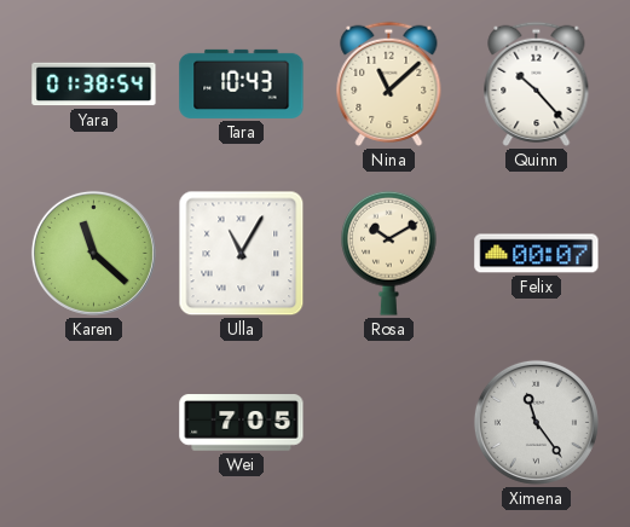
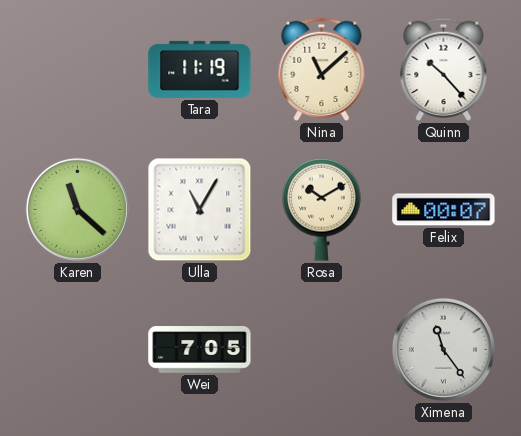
Yara: 01:38 -> none (94, 85)
Tara: 10:43 -> 11:19 (200, 69)
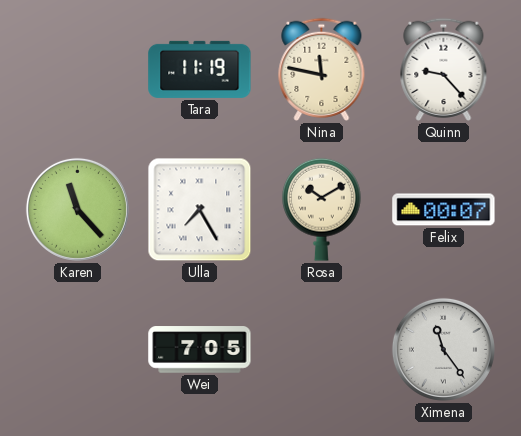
Nina: 11:08 -> 11:47 (322, 69)
Quinn: 10:23 -> 9:23 (444, 69)
Karen: 11:22 -> 11:23 (77, 209)
Ulla: 11:05 -> 7:25 (200, 210)
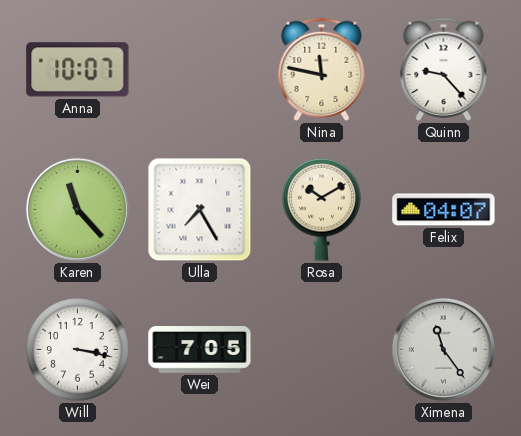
Anna: none -> 10:07 (78, 70)
Tara: 11:19 -> none (200, 69)
Felix: 00:07 -> 04:07 (444, 210)
Will: none -> 3:17 (78, 350)
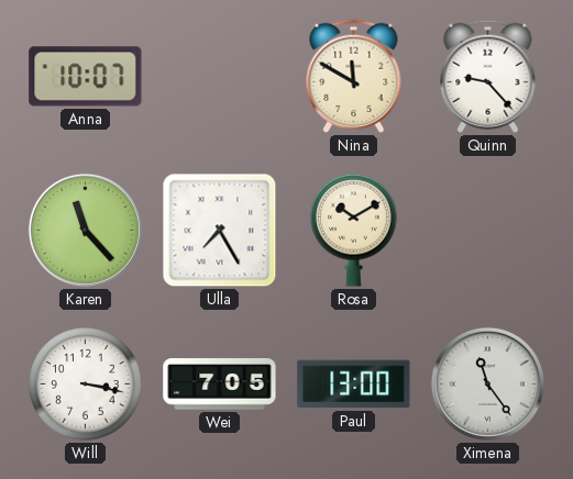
Nina: 11:47 -> 11:50 (354, 76)
Felix: 04:07 -> none (444, 210)
Paul: none -> 13:00 (354, 385)
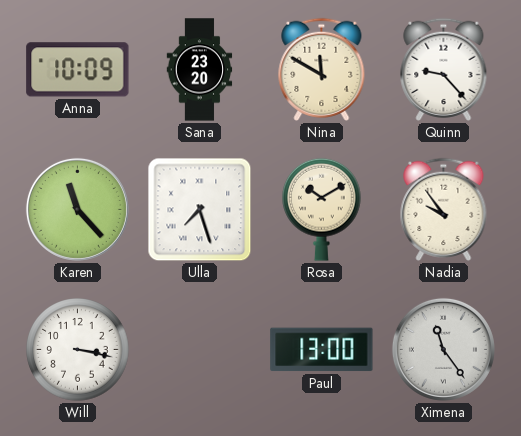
Anna: 10:07 -> 10:09 (78, 70)
Sana: none -> 23:20 (200, 70)
Ulla: 7:25 -> 7:27 (200, 210)
Nadia: none -> 9:54 (444, 209)
Wei: 7:05 -> none (220, 385)
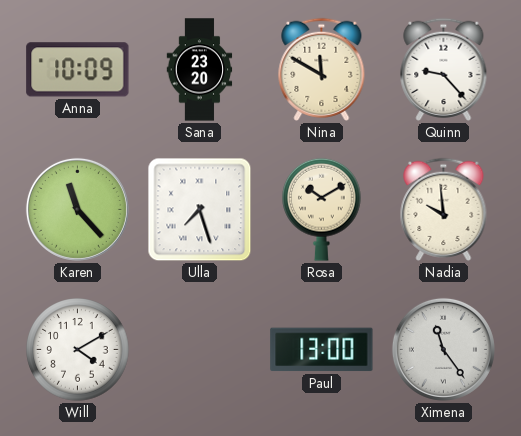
Nadia: 9:54 -> 9:59 (444, 209)
Will: 3:17 -> 4:10 (78, 350)
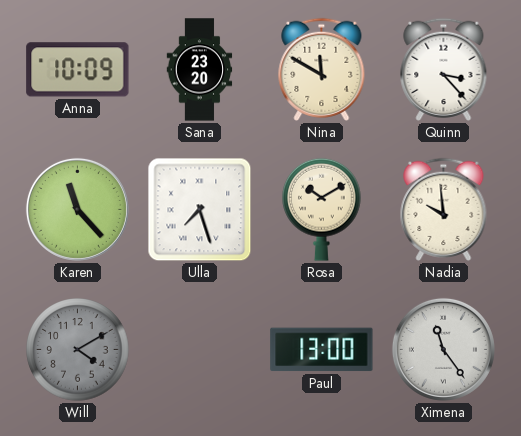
Quinn: 9:23 -> 3:23 (444, 69)
Will dial: white -> grey (78, 350)
